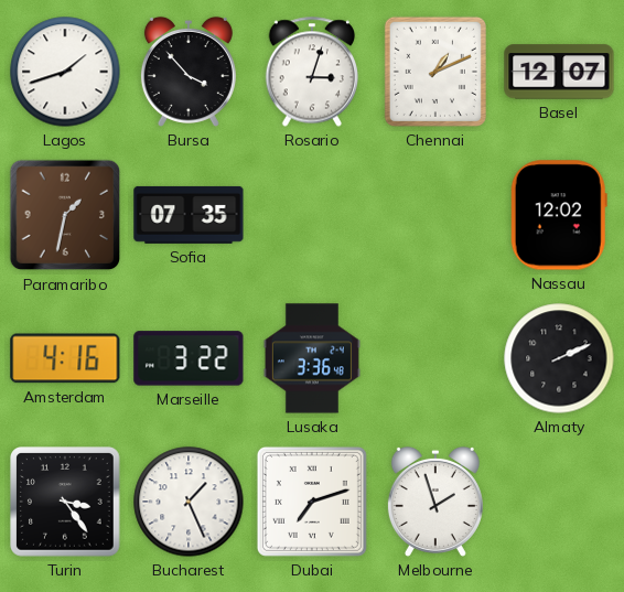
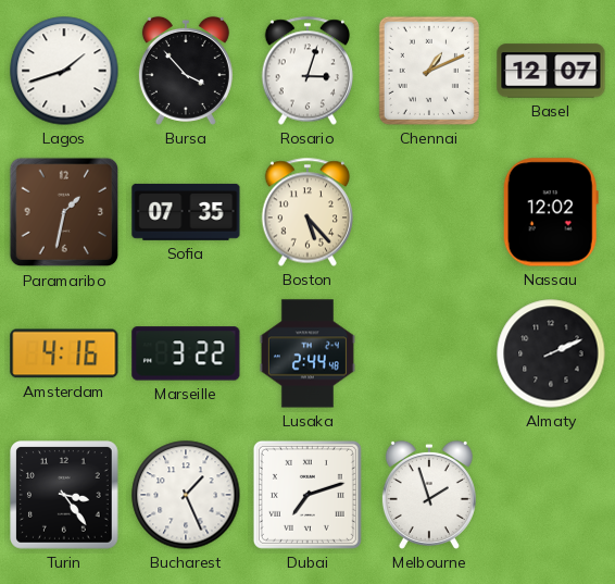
Boston: none -> 5:23 (307, 212)
Lusaka: 3:36 -> 2:44 (307, 353)
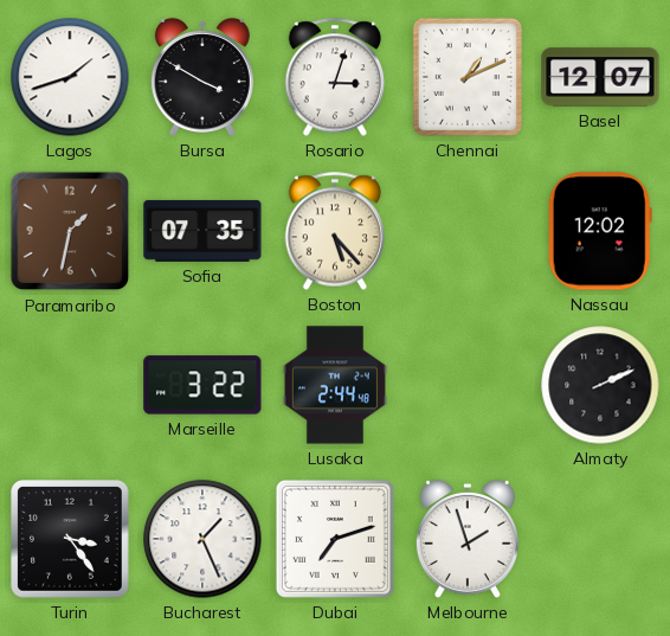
Bursa: 3:53 -> 3:50 (202, 77)
Amsterdam: 4:16 -> none (64, 353)
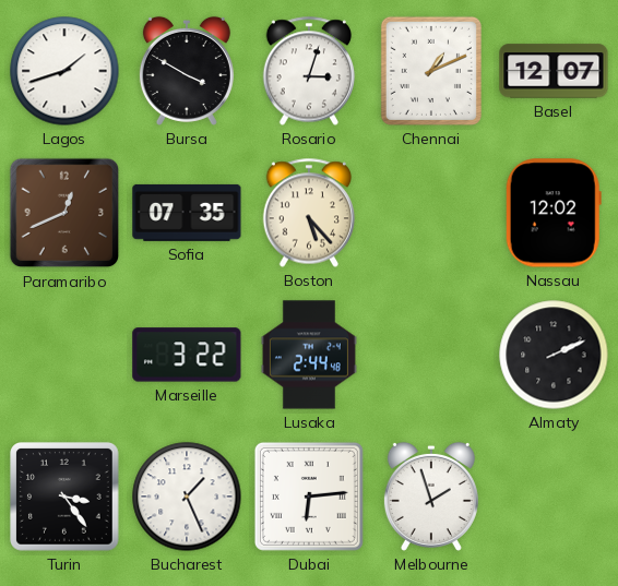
Paramaribo: 1:32 -> 12:41 (64, 213)
Dubai: 7:12 -> 6:14 (309, 497)
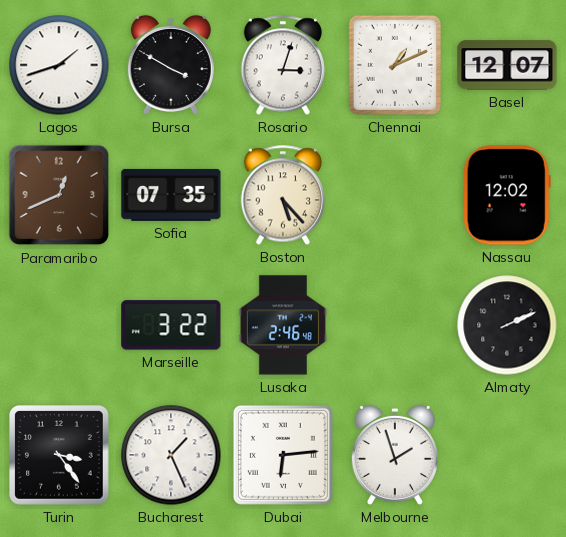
Lusaka: 2:44 -> 2:46 (283, 325)
